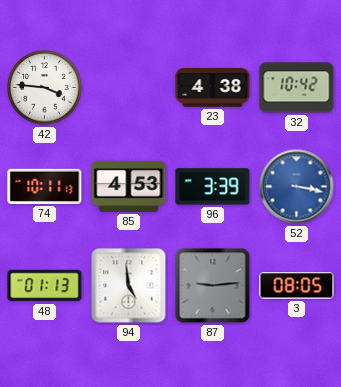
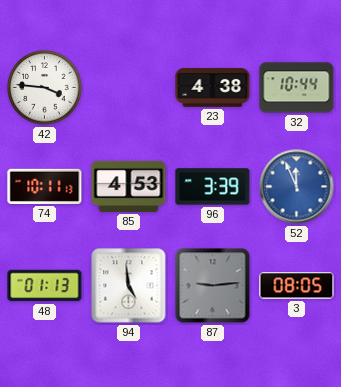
32: 10:42 -> 10:44 (297, 88)
52: 3:17 -> 11:56 (297, 187)
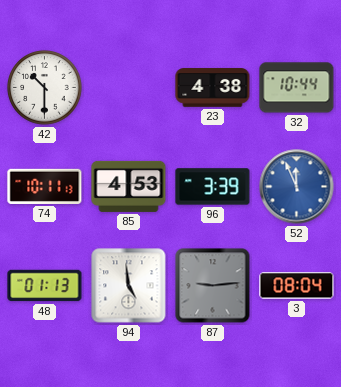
42: 3:46 -> 10:30 (45, 88)
3: 08:05 -> 08:04 (297, 286)
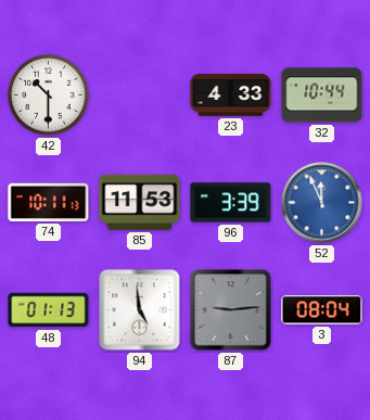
23: 4:38 -> 4:33 (231, 96)
85: 4:53 -> 11:53 (140, 202)
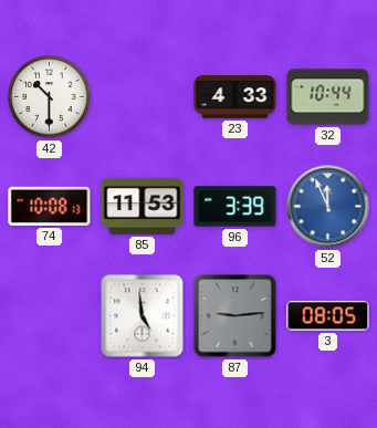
74: 10:11 -> 10:08 (50, 206)
48: 01:13 -> none (49, 310)
3: 08:04 -> 08:05 (328, 316)
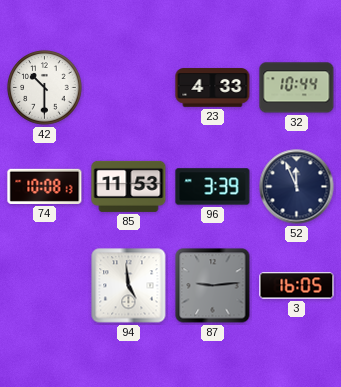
52 dial: blue -> navy (297, 187)
3: 08:05 -> 16:05 (297, 286)
